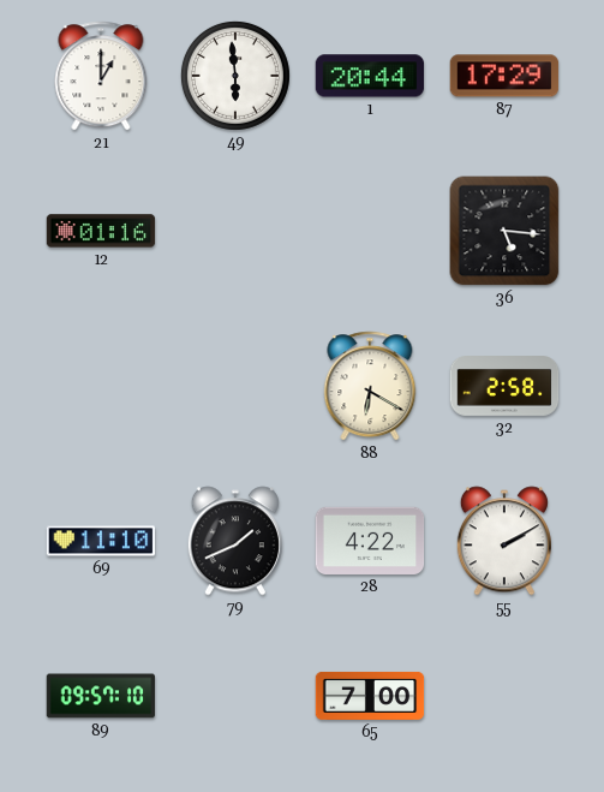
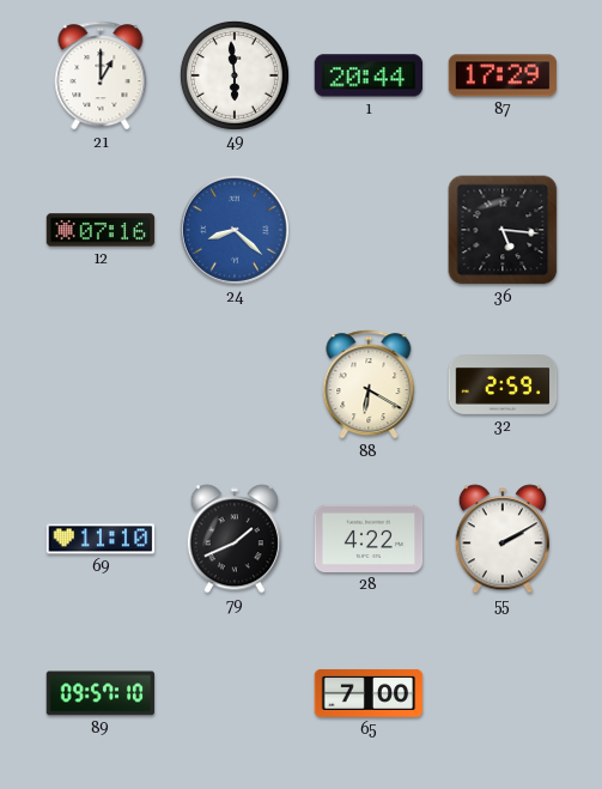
12: 01:16 -> 07:16 (101, 230)
24: none -> 8:22 (235, 230)
32: 2:58 -> 2:59 (503, 386)
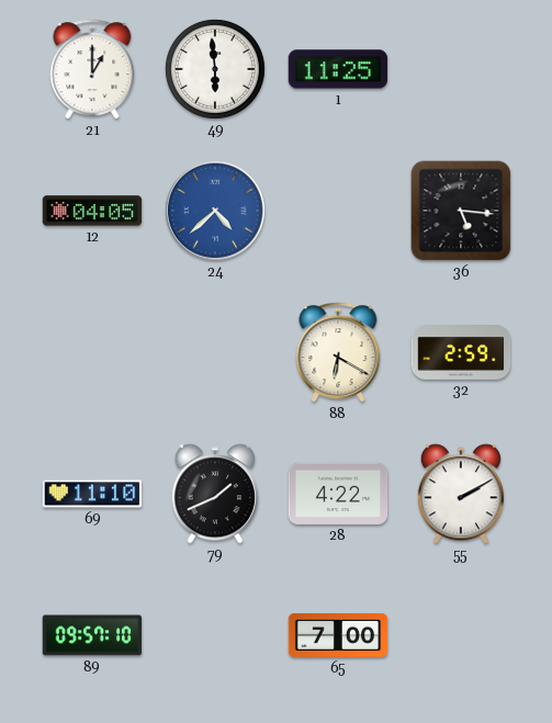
1: 20:44 -> 11:25 (338, 69)
87: 17:29 -> none (503, 75)
12: 07:16 -> 04:05 (92, 211)
24: 8:22 -> 4:38 (215, 211)
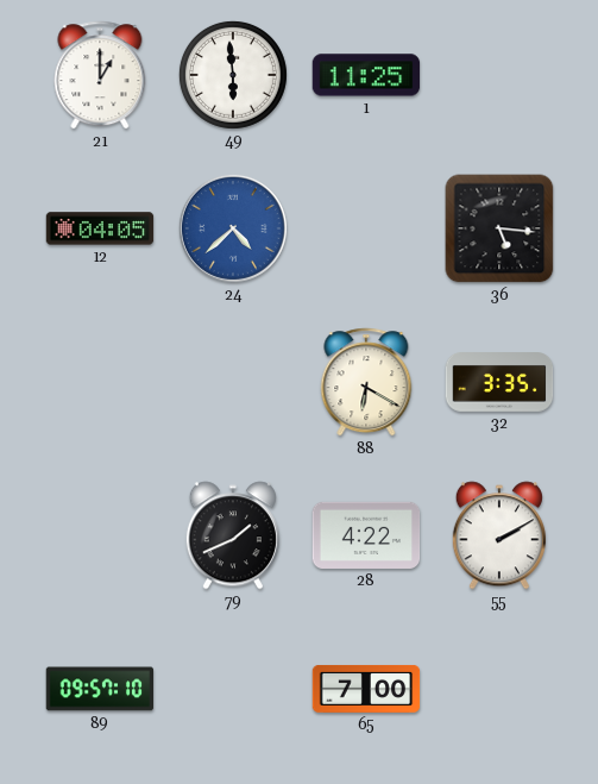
32: 2:59 -> 3:35 (499, 383)
69: 11:10 -> none (92, 494)
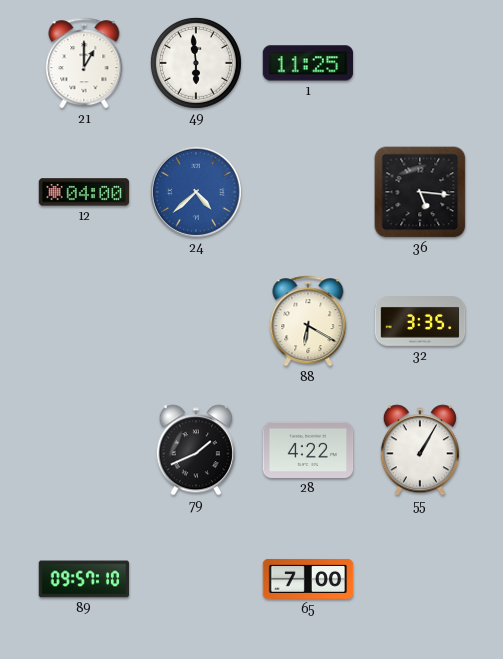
12: 04:05 -> 04:00 (84, 192)
55: 2:10 -> 1:05 (420, 450)
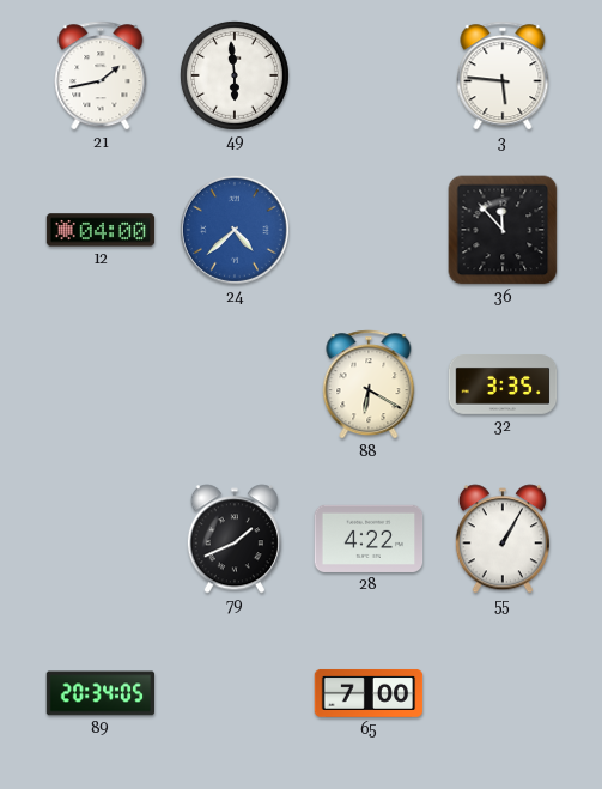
21: 1:00 -> 1:43 (101, 75)
1: 11:25 -> none (308, 63)
3: none -> 5:46 (503, 75)
36: 5:16 -> 11:53 (503, 230)
89: 09:57 -> 20:34 (101, 693)
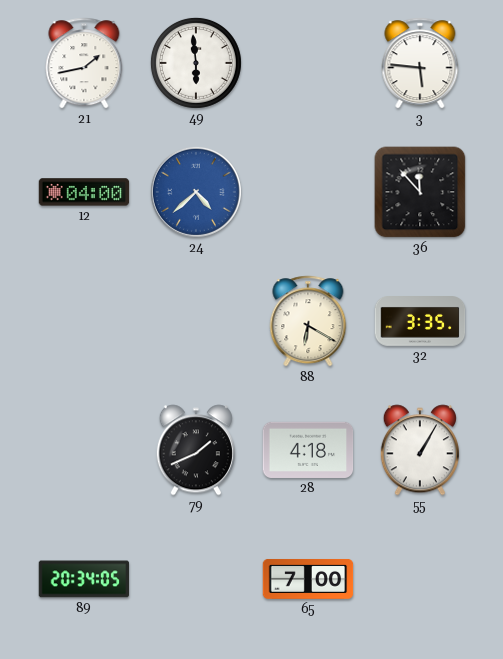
28: 4:22 -> 4:18 (308, 450)
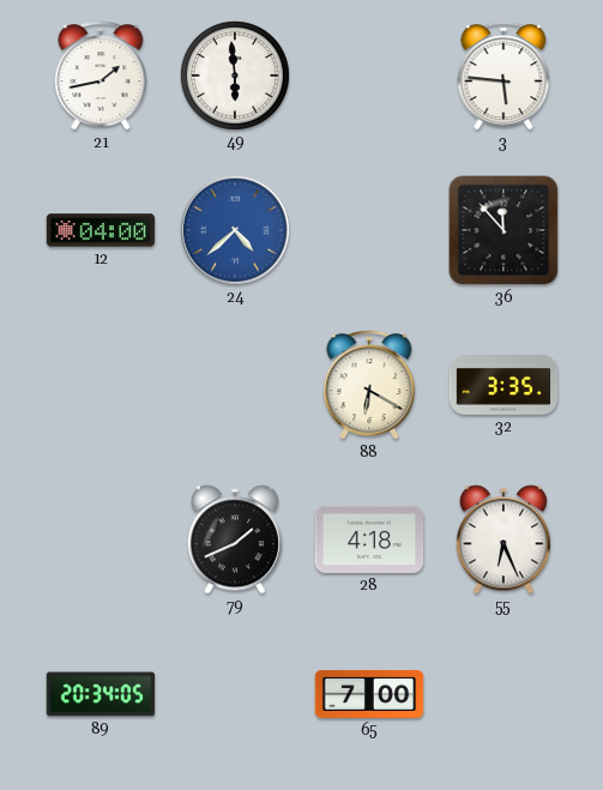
55: 1:05 -> 6:26 (503, 539)
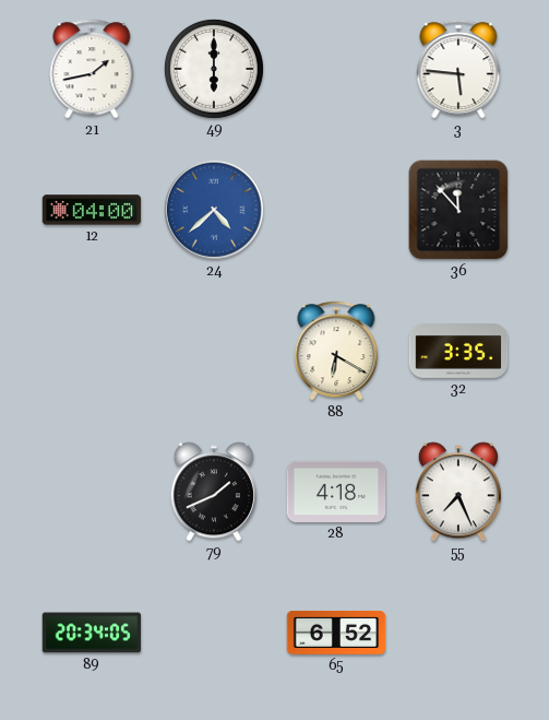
49: 5:59 -> 6:00 (214, 69)
55: 6:26 -> 7:26 (458, 492)
65: 7:00 -> 6:52 (336, 633)
